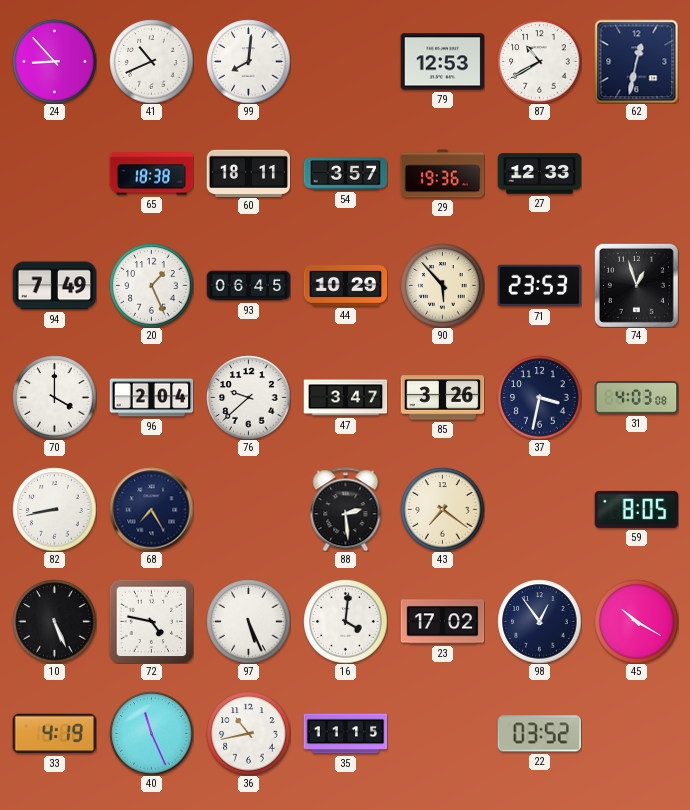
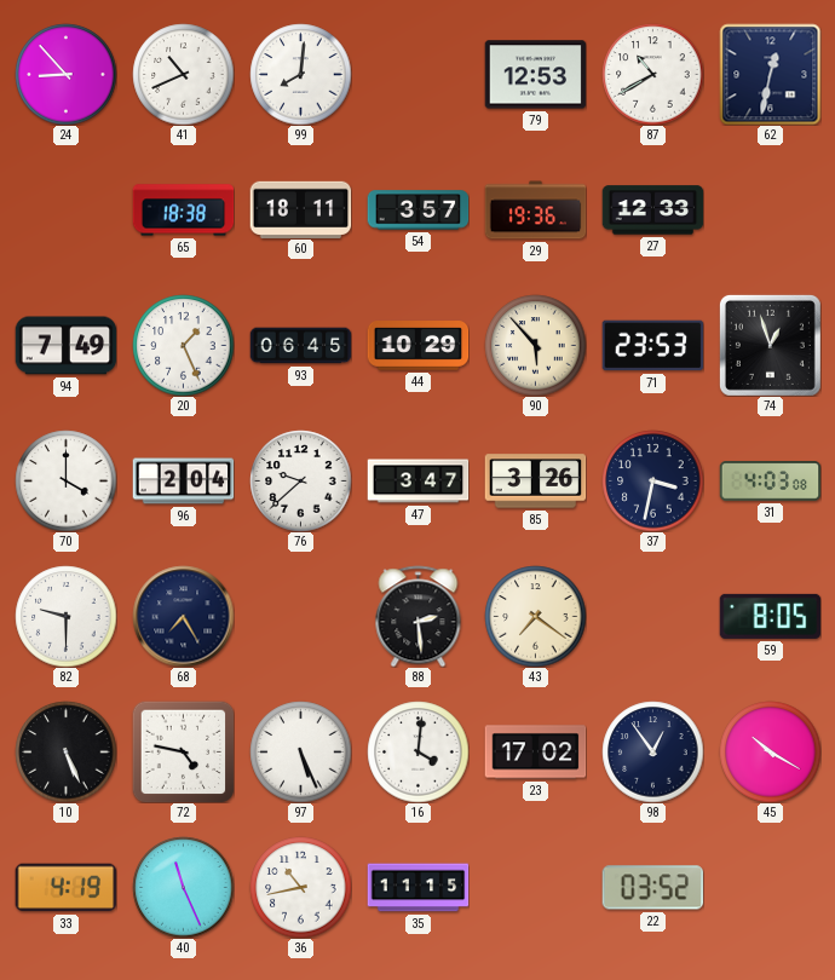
82: 8:43 -> 9:30 (65, 616)
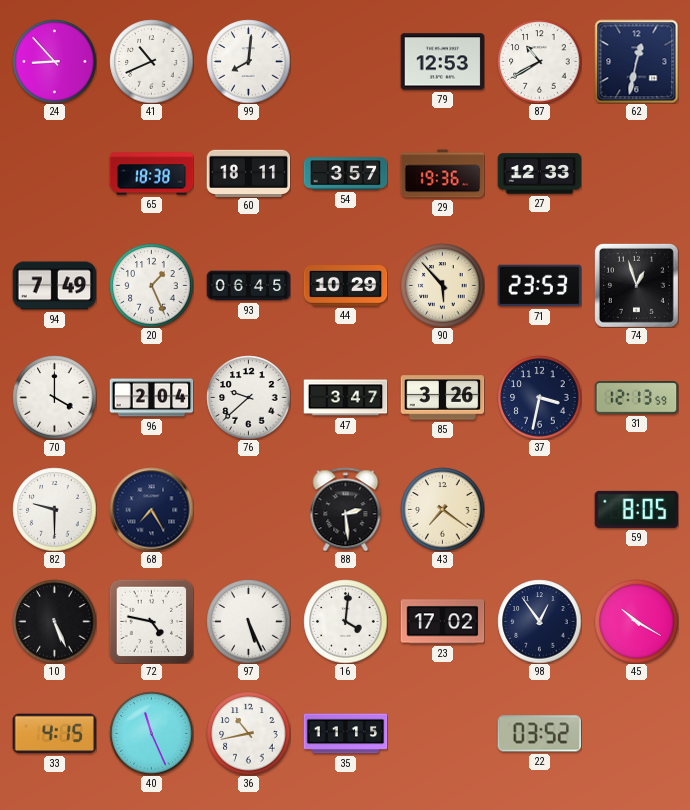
31: 4:03 -> 12:13 (636, 398)
33: 4:19 -> 4:15 (54, 734)
